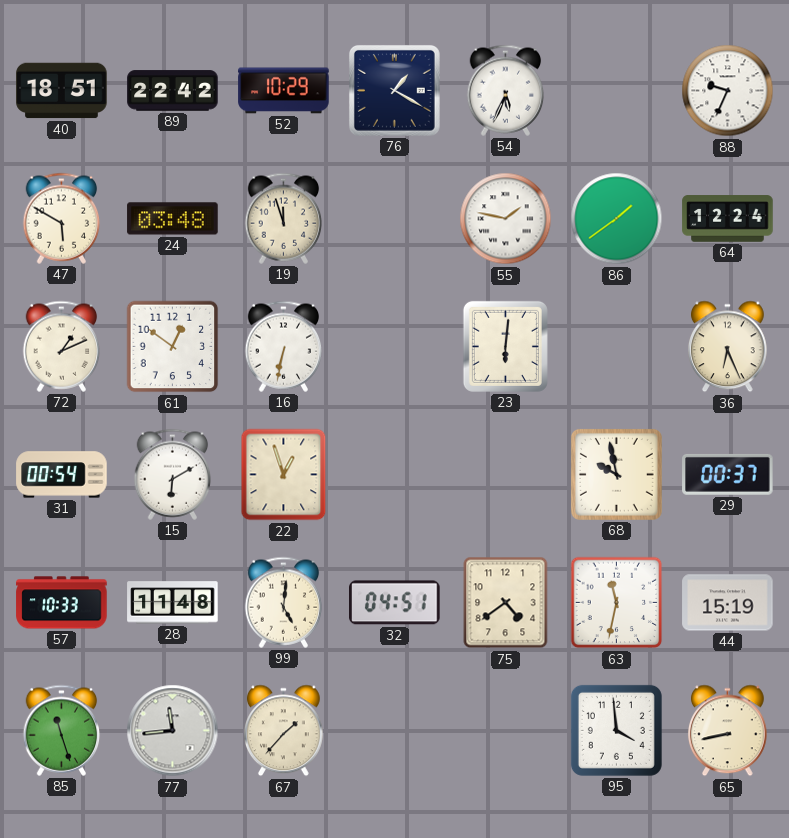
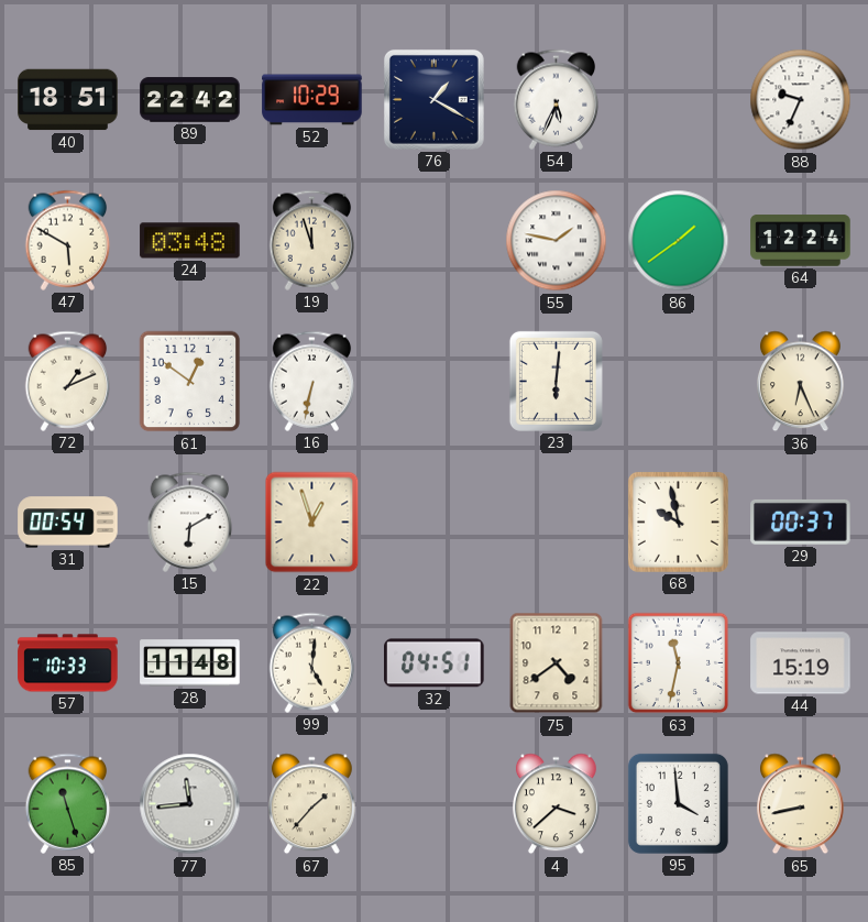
4: none -> 3:38 (557, 804)
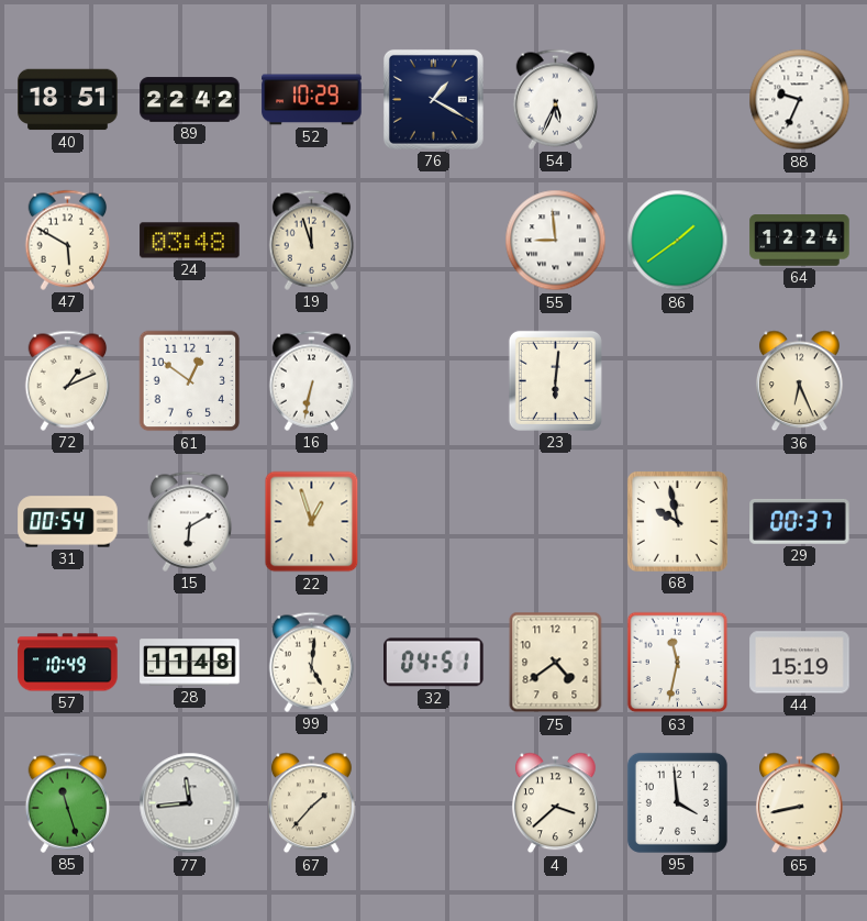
55: 1:47 -> 8:59 (556, 241)
57: 10:33 -> 10:49 (68, 663)
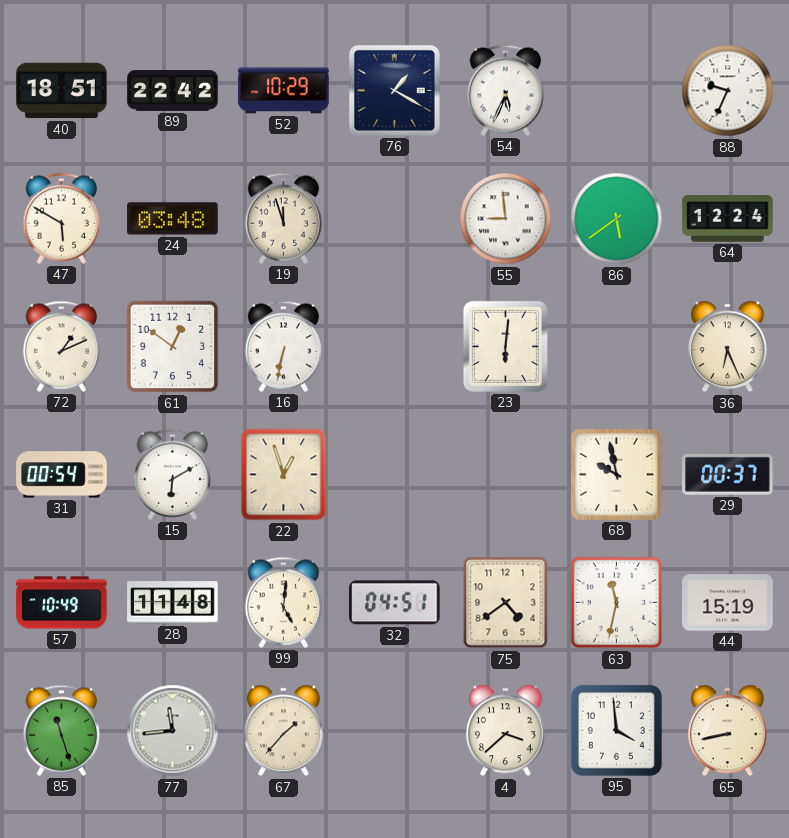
86: 1:39 -> 5:39 (617, 219)
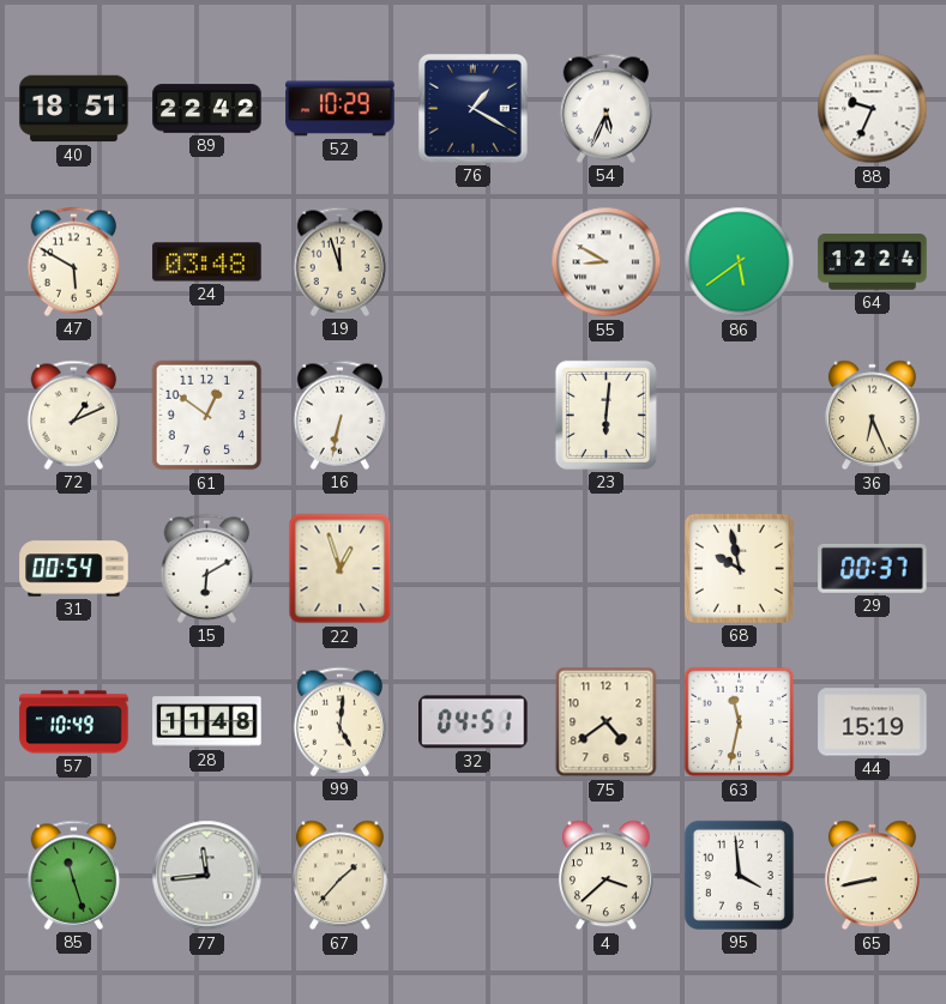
55: 8:59 -> 8:50 (607, 262)
